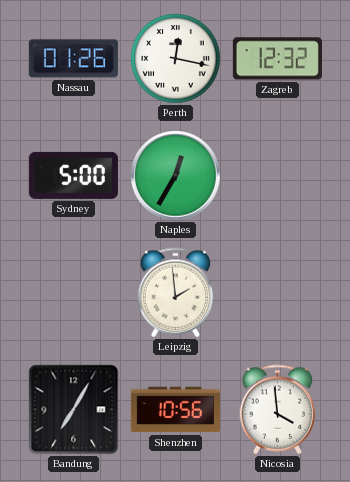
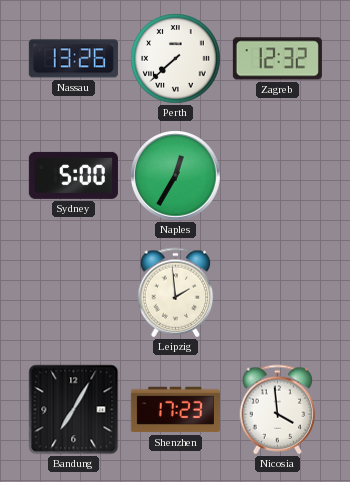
Nassau: 01:26 -> 13:26 (73, 59)
Perth: 12:17 -> 7:38 (176, 59)
Shenzhen: 10:56 -> 17:23 (175, 410)
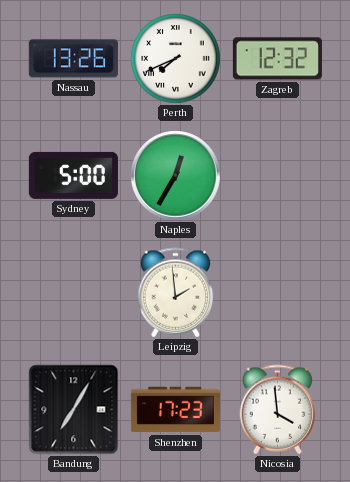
Perth: 7:38 -> 7:41 (176, 59)
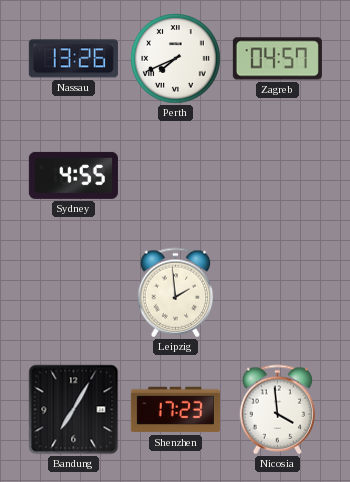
Zagreb: 12:32 -> 04:57 (277, 59)
Sydney: 5:00 -> 4:55 (73, 175)
Naples: 12:35 -> none (176, 176)
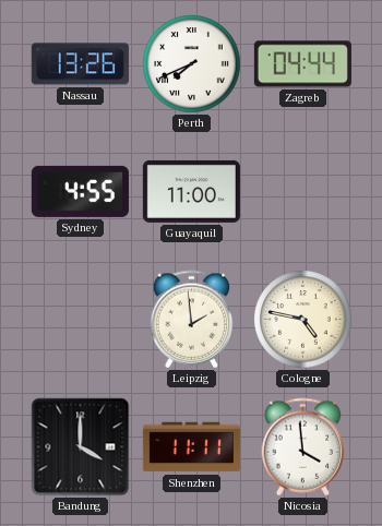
Zagreb: 04:57 -> 04:44 (302, 64)
Guayaquil: none -> 11:00 (191, 191)
Cologne: none -> 4:47 (303, 320)
Bandung: 7:05 -> 4:00 (81, 447)
Shenzhen: 17:23 -> 11:11 (191, 447)
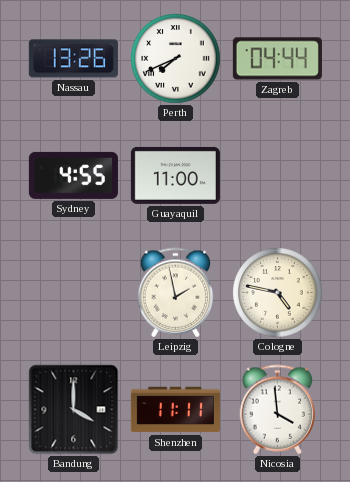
Leipzig: 1:59 -> 1:58 (176, 293)
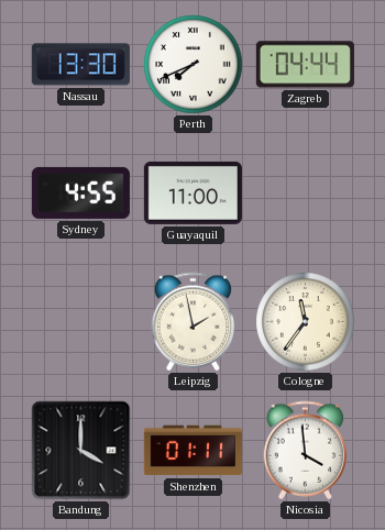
Nassau: 13:26 -> 13:30 (80, 65)
Cologne: 4:47 -> 11:36 (306, 322)
Shenzhen: 11:11 -> 01:11 (193, 451)
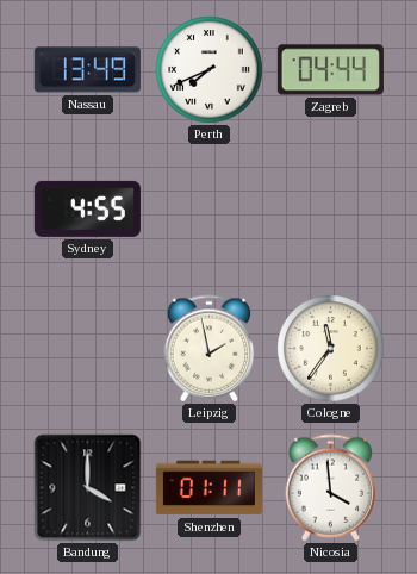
Nassau: 13:30 -> 13:49 (87, 70)
Guayaquil: 11:00 -> none (193, 192)
